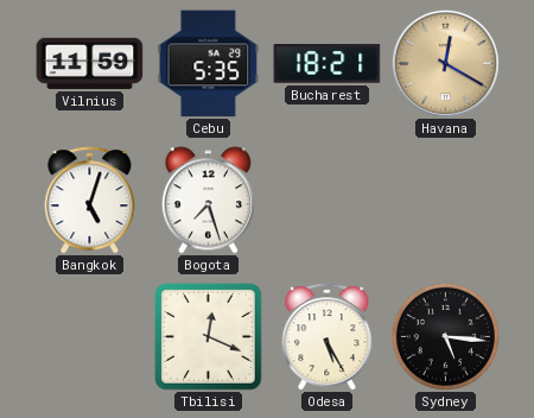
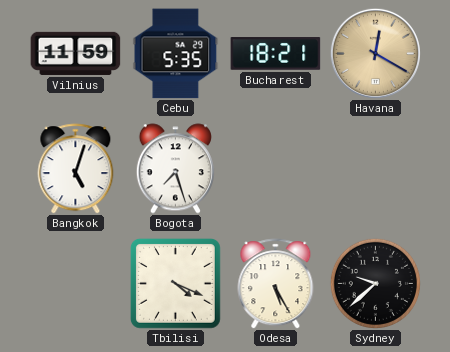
Tbilisi: 12:19 -> 4:19 (176, 284)
Sydney: 5:16 -> 9:38 (375, 283)
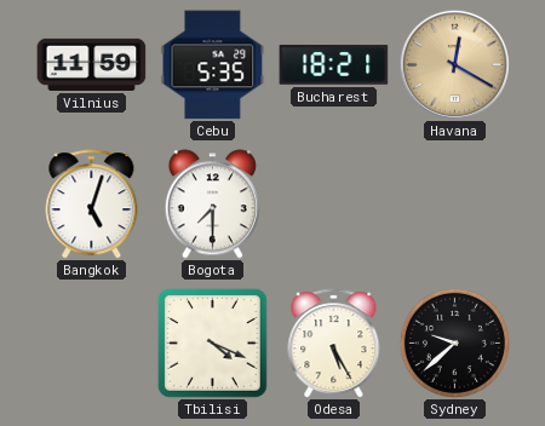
Bogota: 7:27 -> 7:30 (212, 205)
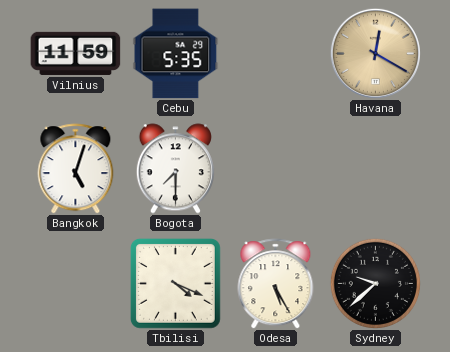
Bucharest: 18:21 -> none (334, 65)
